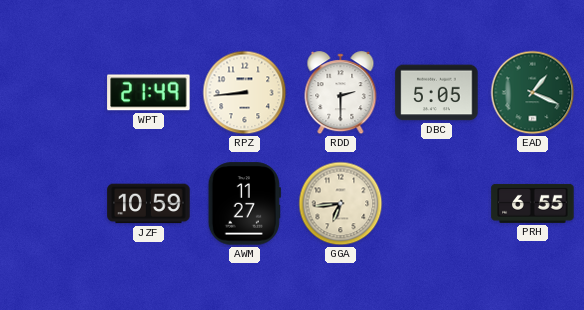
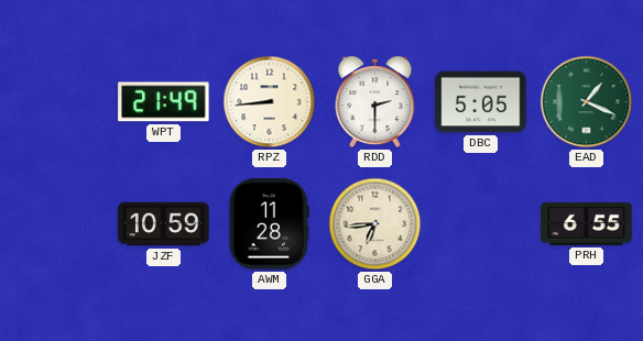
AWM: 11:27 -> 11:28 (269, 224)
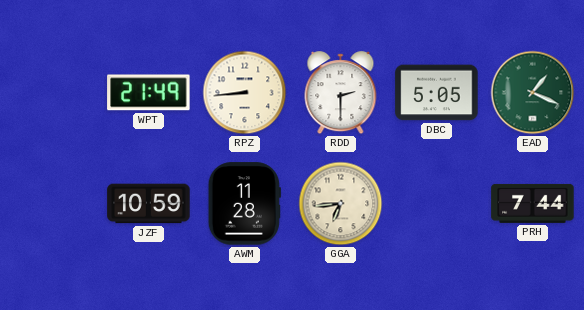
PRH: 6:55 -> 7:44 (533, 203)
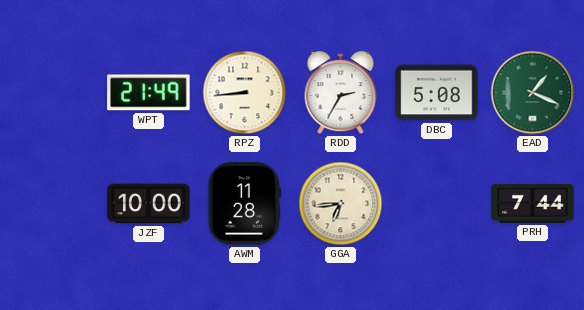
RDD: 2:30 -> 2:35 (341, 93)
DBC: 5:05 -> 5:08 (437, 93)
JZF: 10:59 -> 10:00 (149, 204)
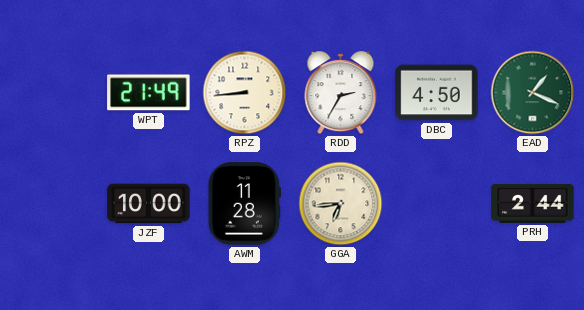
DBC: 5:08 -> 4:50 (437, 93)
PRH: 7:44 -> 2:44 (533, 203)
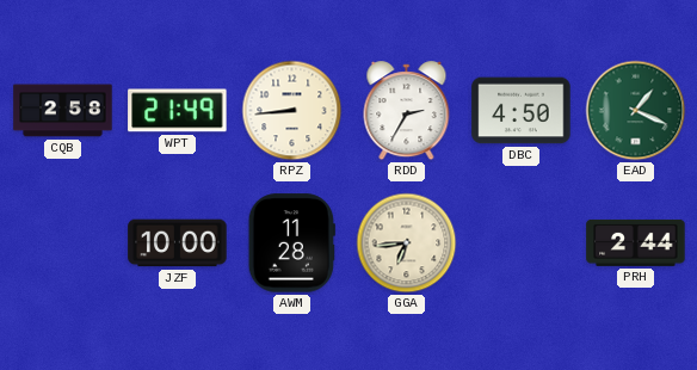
CQB: none -> 2:58 (63, 111)
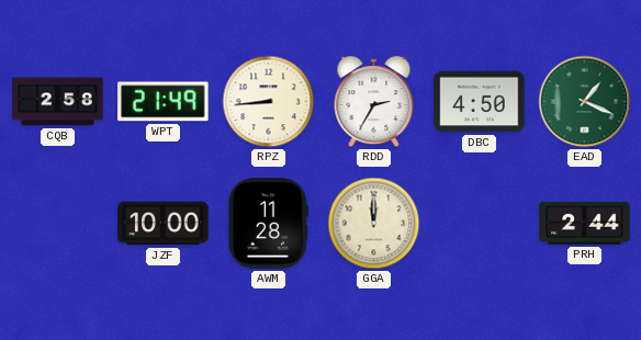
GGA: 6:44 -> 12:00 (374, 224)
